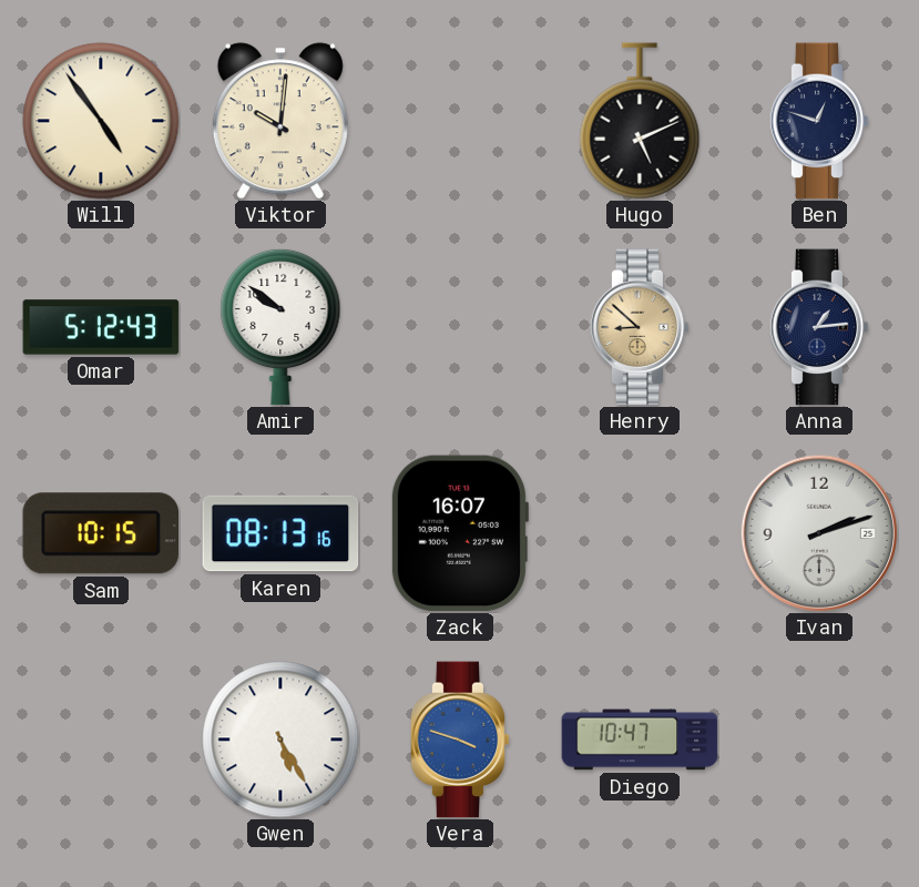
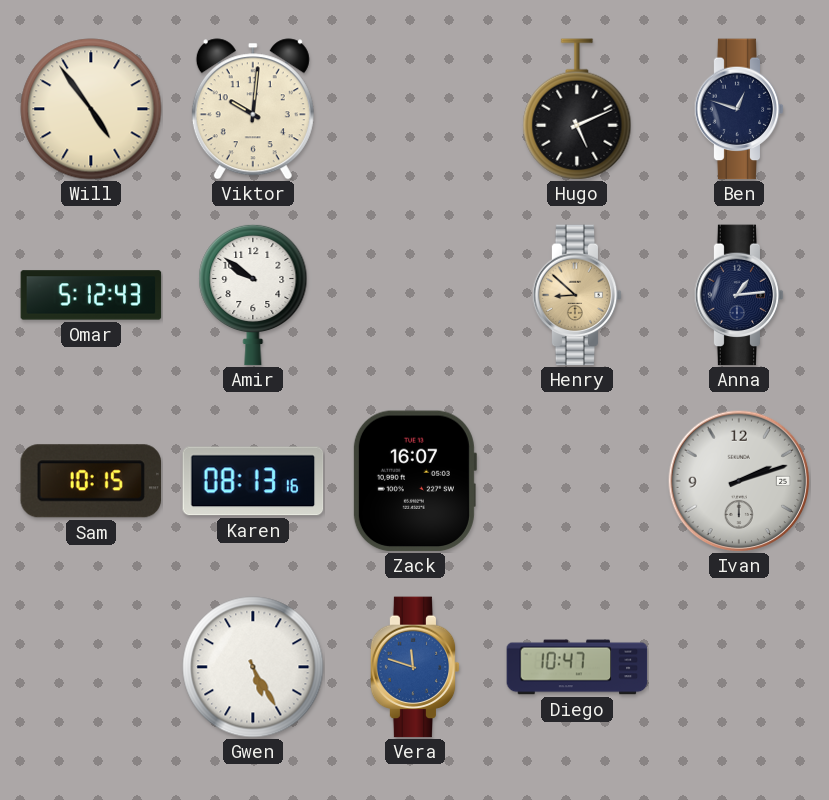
Vera: 3:48 -> 11:48 (415, 667)
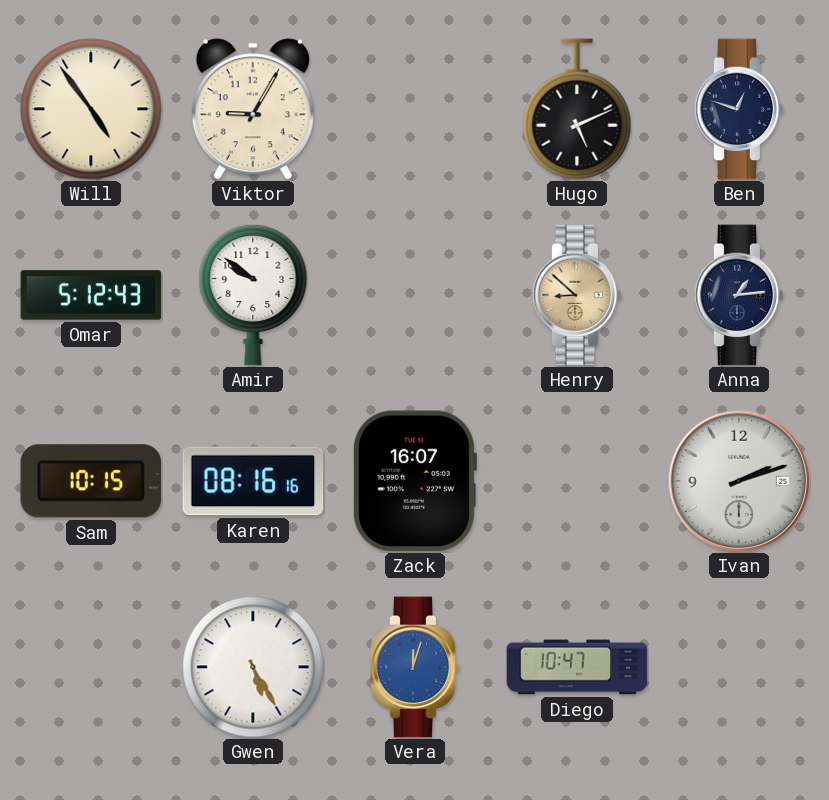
Viktor: 10:01 -> 9:05 (253, 109)
Karen: 08:13 -> 08:16 (253, 481)
Vera: 11:48 -> 12:03 (415, 667)
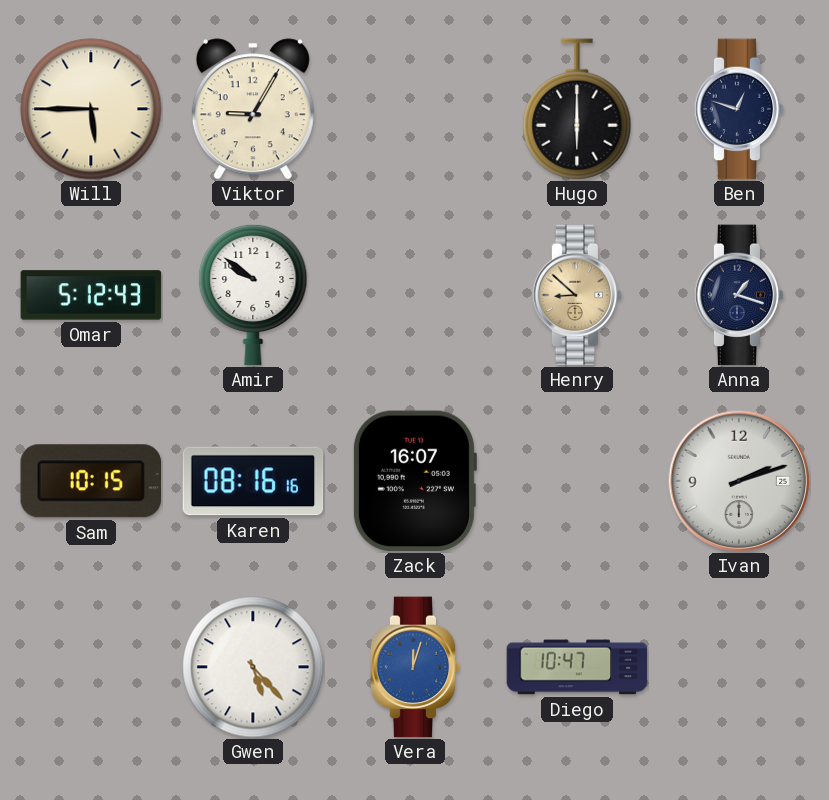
Will: 4:54 -> 5:45 (91, 109)
Hugo: 5:11 -> 6:00 (577, 109)
Anna: 1:14 -> 1:18 (739, 295)
Gwen: 5:25 -> 5:23 (253, 667)
